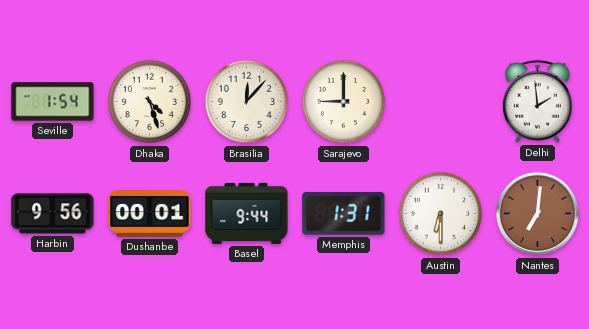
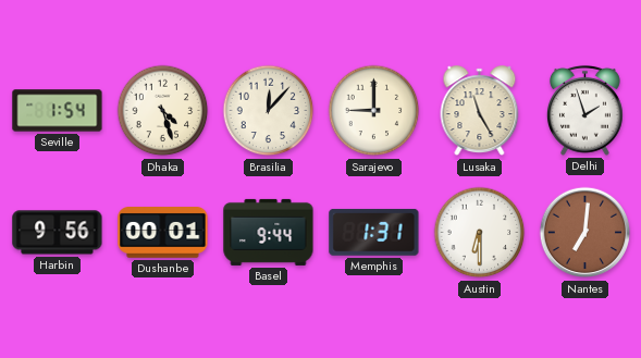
Lusaka: none -> 11:25 (480, 111)
Delhi: 1:59 -> 1:57 (584, 110)
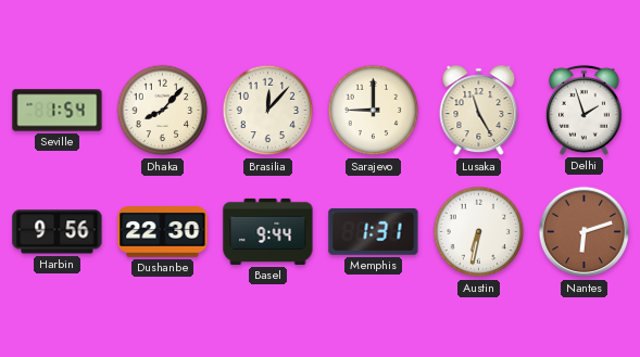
Dhaka: 4:27 -> 8:07 (163, 111)
Dushanbe: 00:01 -> 22:30 (163, 232)
Austin: 6:30 -> 6:32 (479, 232)
Nantes: 7:01 -> 6:12 (585, 232)
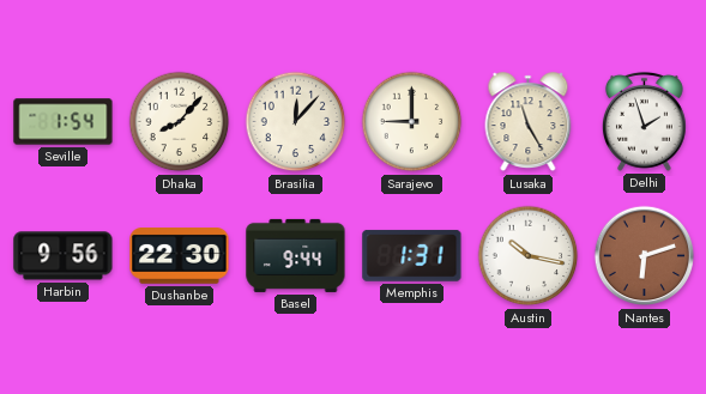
Austin: 6:32 -> 10:17 (529, 256)
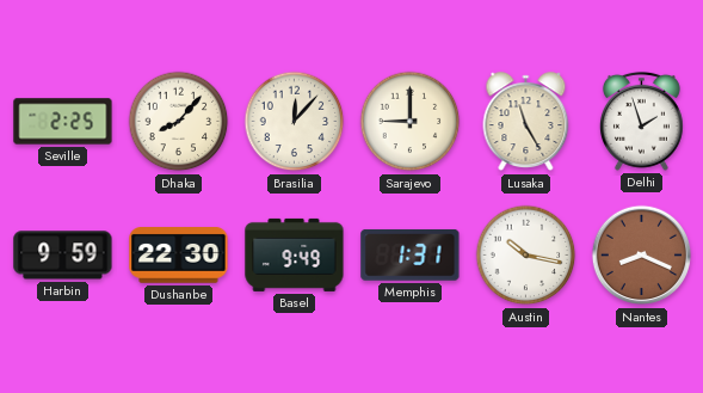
Seville: 1:54 -> 2:25 (63, 122)
Harbin: 9:56 -> 9:59 (63, 256)
Basel: 9:44 -> 9:49 (295, 254)
Nantes: 6:12 -> 8:19 (642, 256)
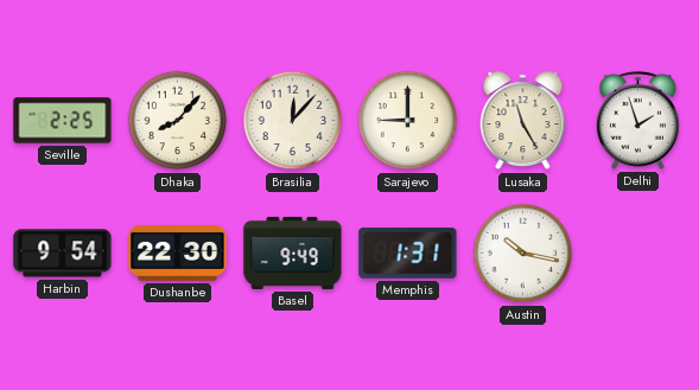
Harbin: 9:59 -> 9:54 (63, 254)
Nantes: 8:19 -> none (642, 256)
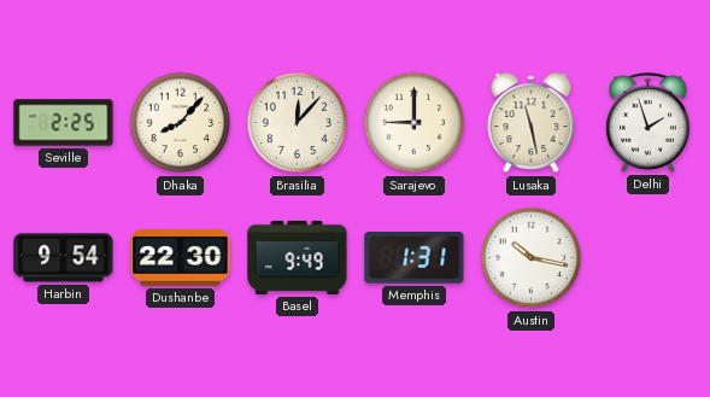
Lusaka: 11:25 -> 11:28 (532, 123)
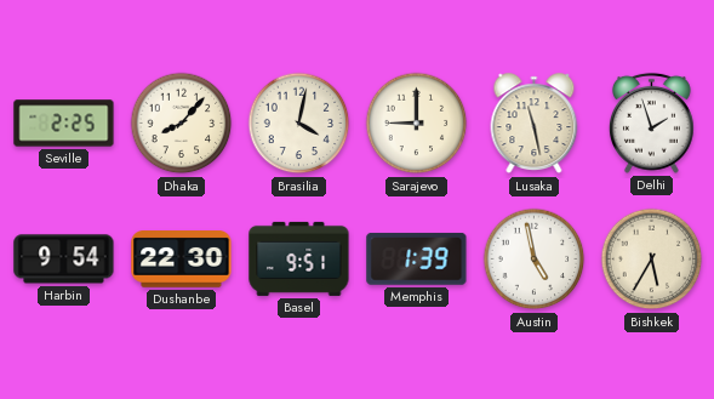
Brasilia: 12:07 -> 4:02 (299, 124)
Basel: 9:49 -> 9:51 (299, 258)
Memphis: 1:31 -> 1:39 (417, 258)
Austin: 10:17 -> 4:58 (535, 260)
Bishkek: none -> 5:35 (652, 260)
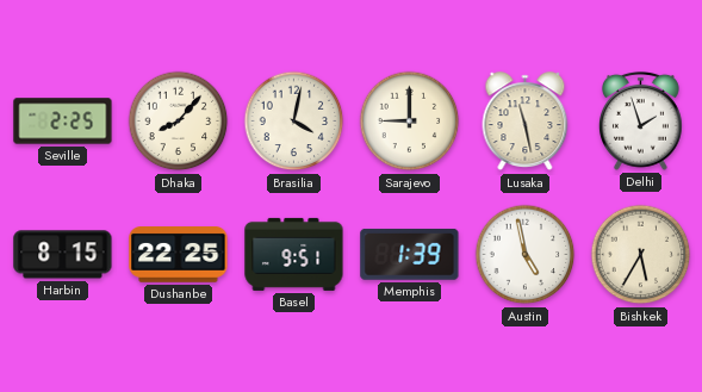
Harbin: 9:54 -> 8:15 (63, 255)
Dushanbe: 22:30 -> 22:25 (179, 255)
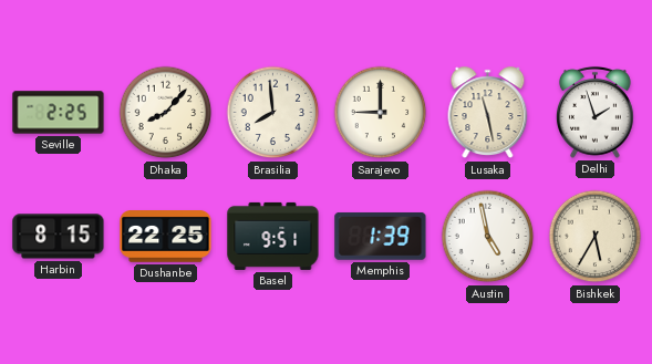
Brasilia: 4:02 -> 7:59 (273, 113)
